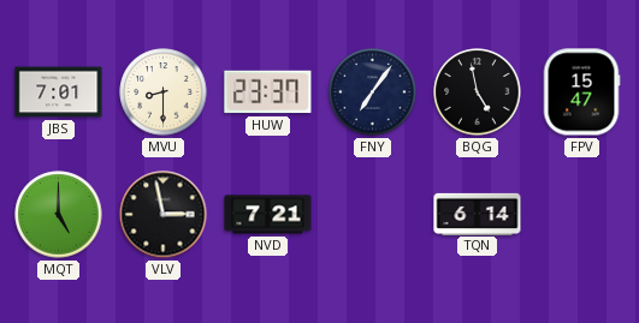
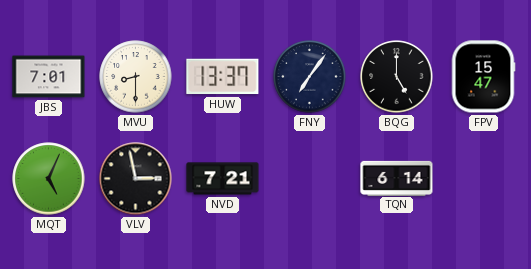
HUW: 23:37 -> 13:37 (223, 77)
BQG: 4:58 -> 5:00 (397, 77)
MQT: 5:00 -> 5:04 (49, 179)
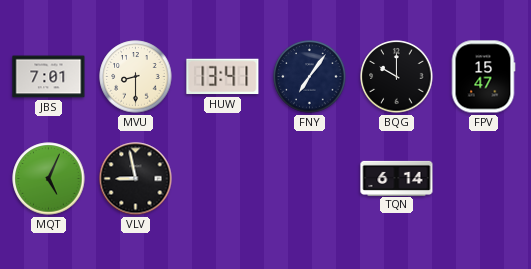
HUW: 13:37 -> 13:41 (223, 77)
BQG: 5:00 -> 10:00 (397, 77)
VLV: 2:58 -> 8:58 (136, 179)
NVD: 7:21 -> none (223, 179)
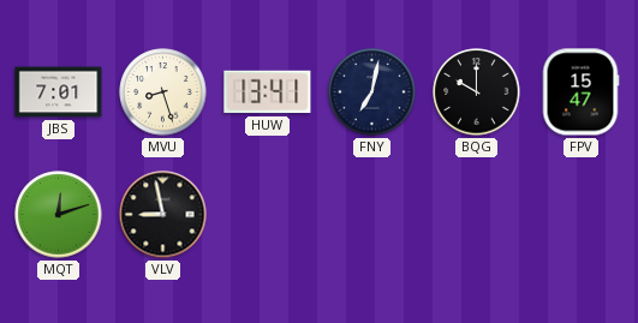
MVU: 8:30 -> 8:27 (163, 92)
FNY: 7:06 -> 7:02 (372, 92)
MQT: 5:04 -> 12:12 (59, 215)
TQN: 6:14 -> none (397, 178)
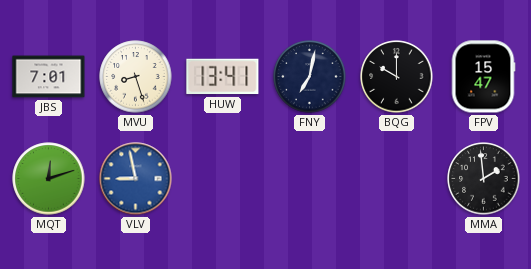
VLV dial: black -> blue (136, 179)
MMA: none -> 1:59 (484, 179)
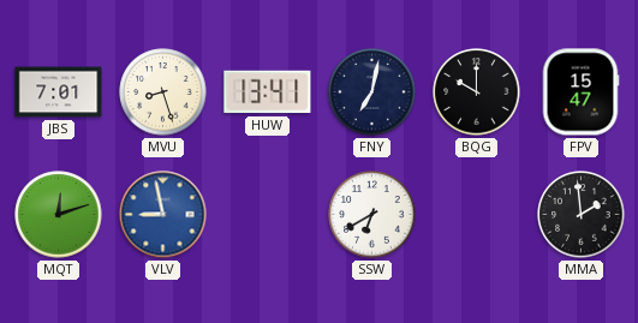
SSW: none -> 6:40 (372, 215)
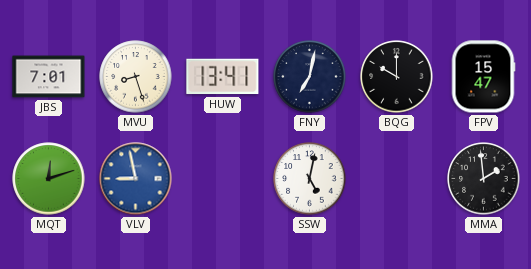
SSW: 6:40 -> 5:02 (310, 179)
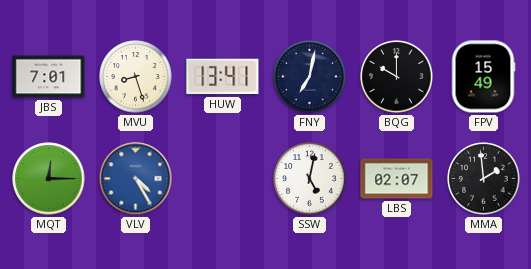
FPV: 15:47 -> 15:49 (483, 77)
MQT: 12:12 -> 12:15 (49, 179)
VLV: 8:58 -> 4:25 (136, 179)
LBS: none -> 02:07 (397, 179)
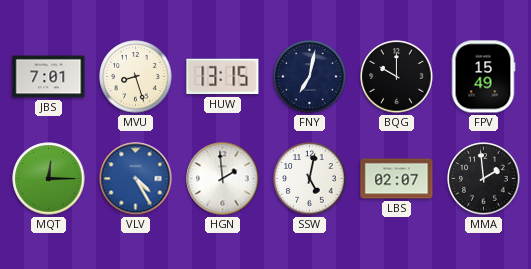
HUW: 13:41 -> 13:15 (223, 77)
HGN: none -> 1:59 (223, 179)
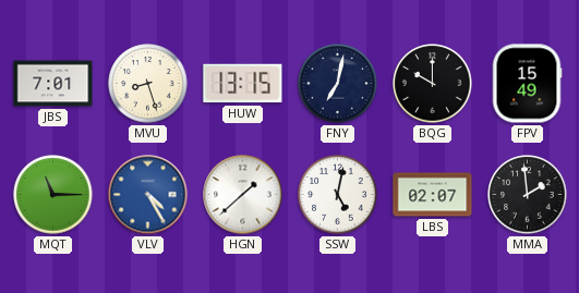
MQT: 12:15 -> 11:15 (53, 195)
HGN: 1:59 -> 1:38 (243, 195)
